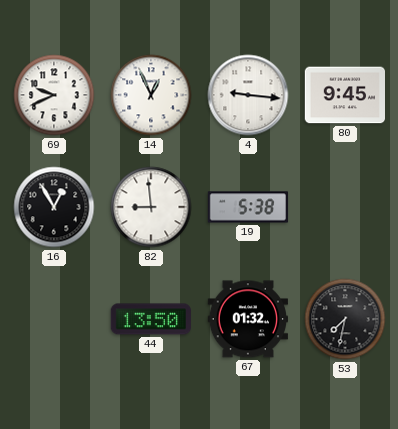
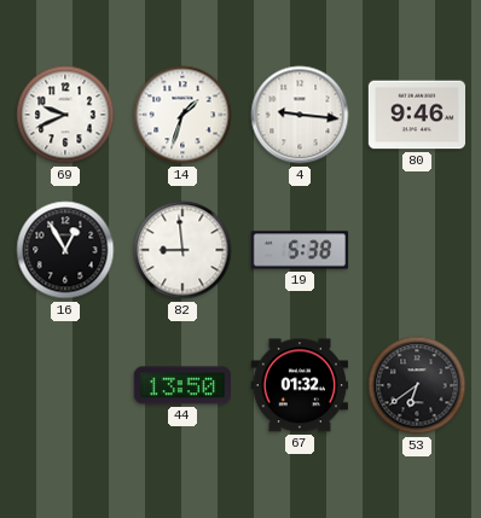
14: 12:56 -> 1:33 (182, 115)
80: 9:45 -> 9:46 (416, 115)
53: 7:32 -> 6:39 (417, 385)
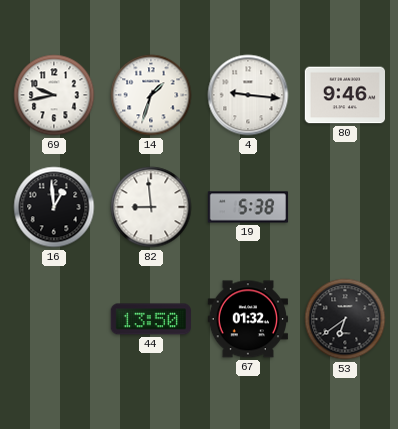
69: 9:41 -> 9:43 (54, 95)
16: 12:55 -> 12:59 (54, 207)
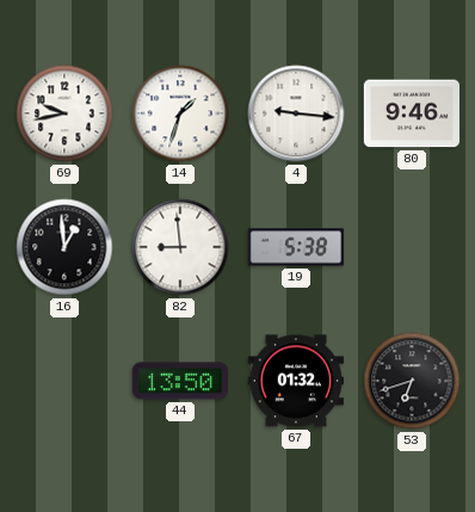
53: 6:39 -> 6:42 (412, 381)
